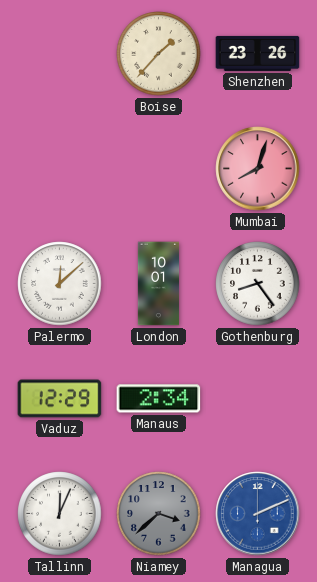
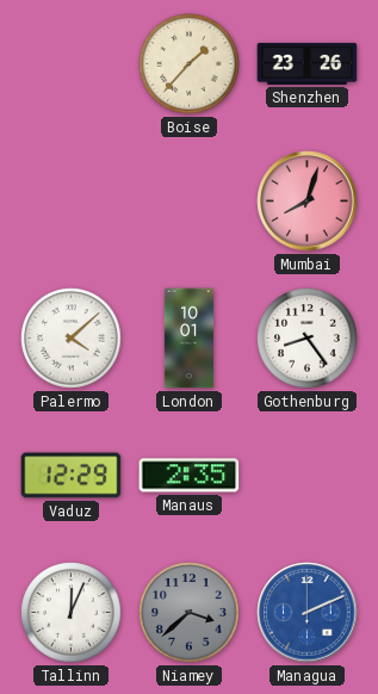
Palermo: 12:08 -> 4:08 (72, 339)
Manaus: 2:34 -> 2:35 (190, 476)
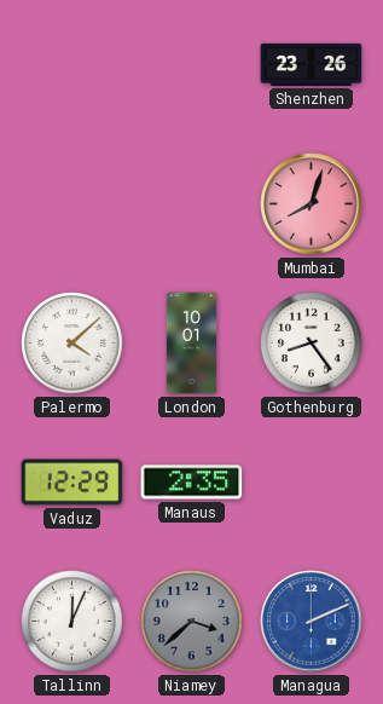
Boise: 1:37 -> none (190, 64)
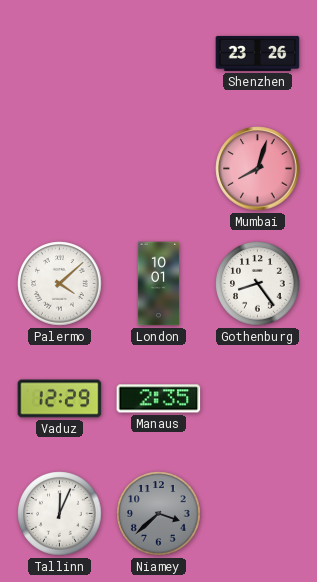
Managua: 2:11 -> none (312, 622)
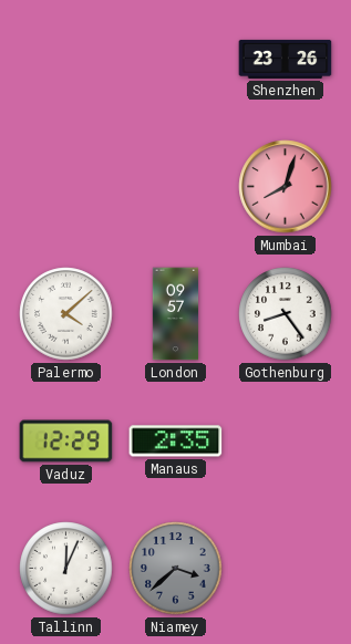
London: 10:01 -> 09:57 (176, 314)
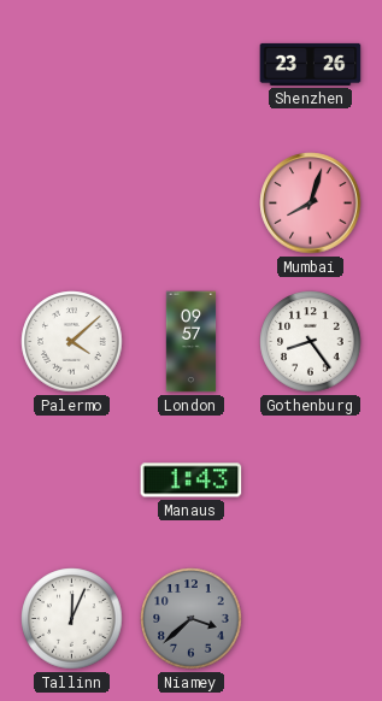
Vaduz: 12:29 -> none (66, 442)
Manaus: 2:35 -> 1:43 (192, 481)
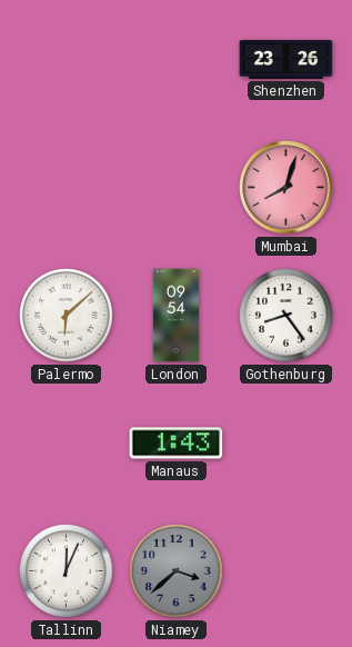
Palermo: 4:08 -> 6:08 (67, 316)
London: 09:57 -> 09:54 (177, 316)
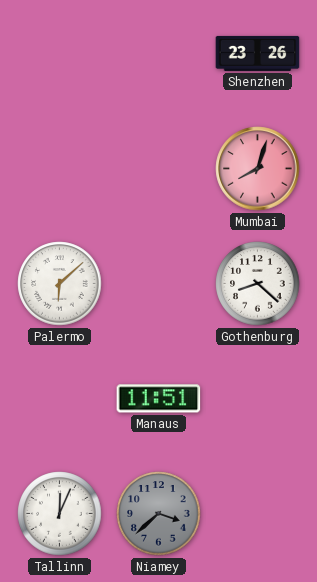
London: 09:54 -> none (177, 316)
Gothenburg: 8:24 -> 8:22 (258, 284)
Manaus: 1:43 -> 11:51 (159, 399)
